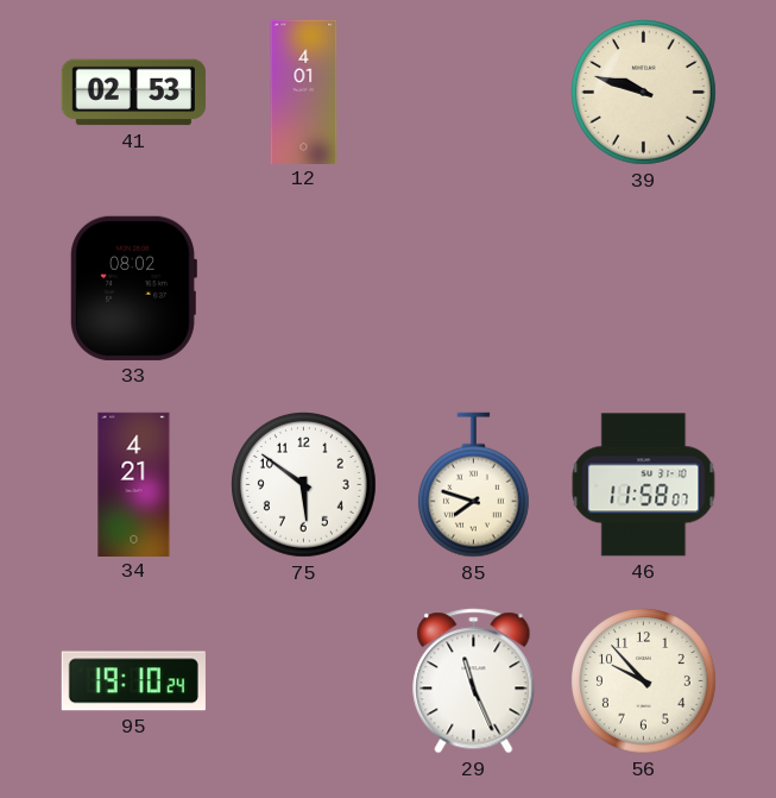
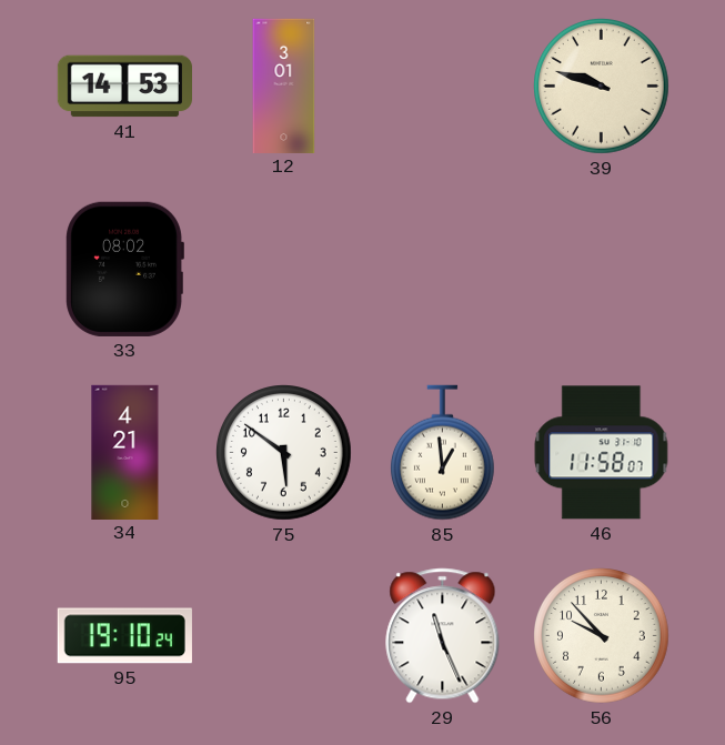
41: 02:53 -> 14:53 (124, 87)
12: 4:01 -> 3:01 (284, 85)
85: 7:48 -> 12:59 (442, 453)
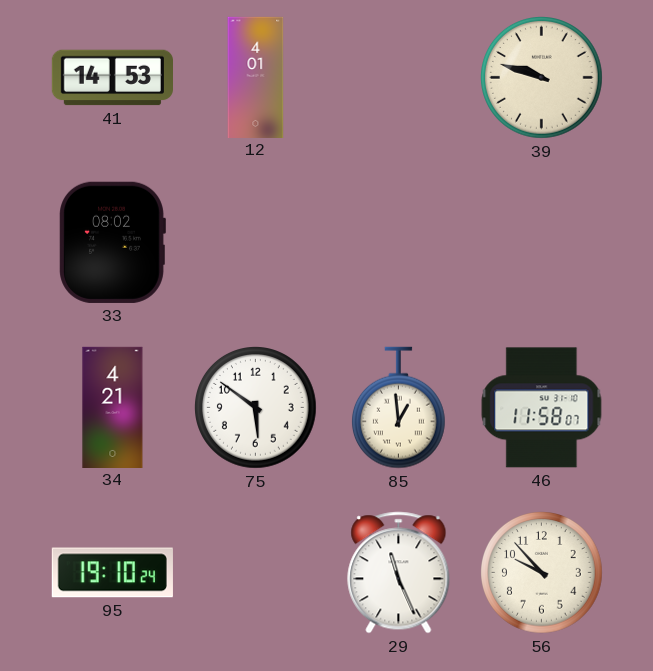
12: 3:01 -> 4:01 (256, 77)
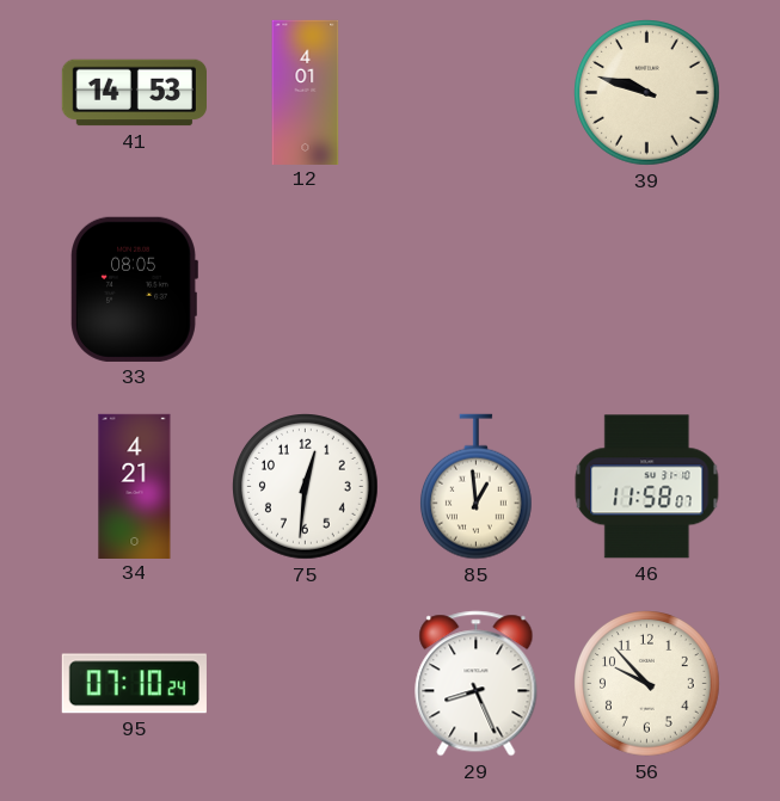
33: 08:02 -> 08:05 (134, 289)
75: 5:51 -> 12:31 (306, 487)
95: 19:10 -> 07:10 (134, 684)
29: 11:26 -> 8:26 (477, 684)
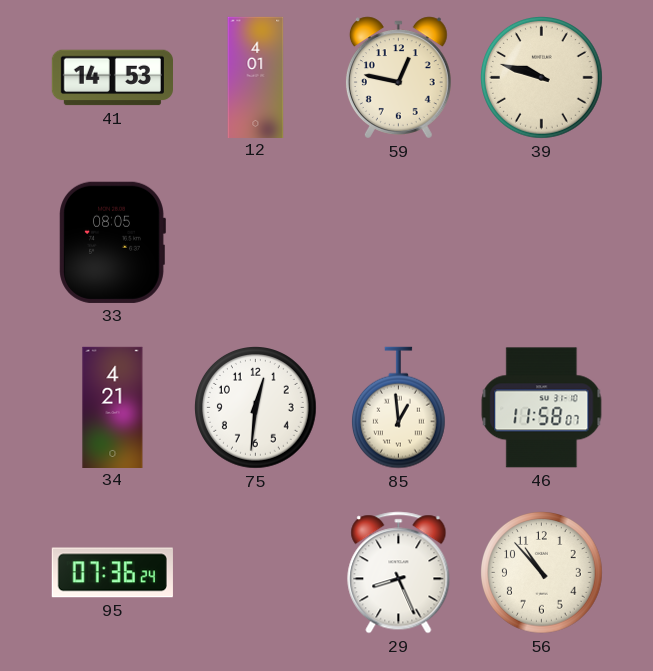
59: none -> 12:47 (398, 78)
95: 07:10 -> 07:36 (112, 573)
56: 9:53 -> 10:53 (542, 573)
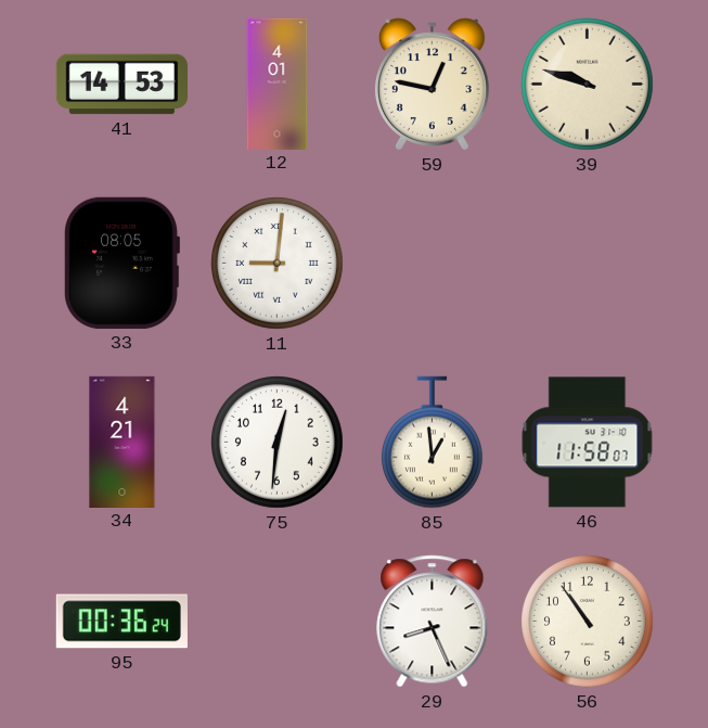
11: none -> 9:01 (278, 264)
95: 07:36 -> 00:36 (121, 622)
56: 10:53 -> 10:54 (588, 622)
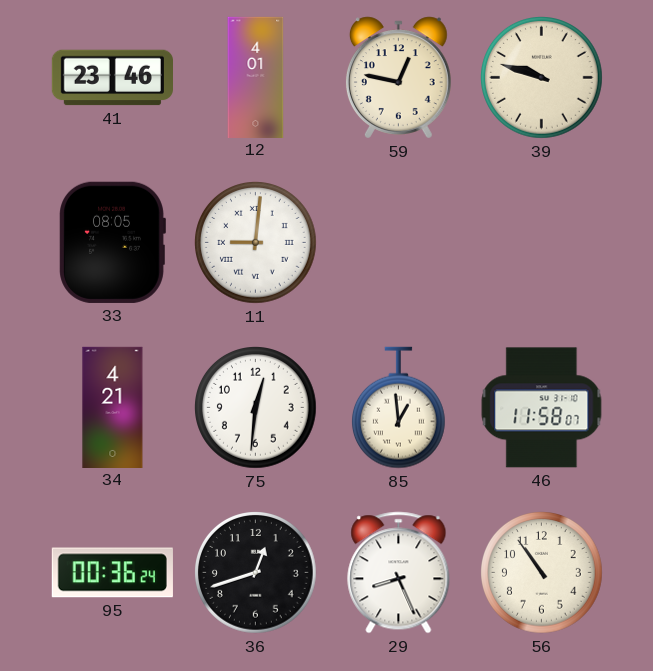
41: 14:53 -> 23:46 (112, 78)
36: none -> 12:42 (256, 573)
